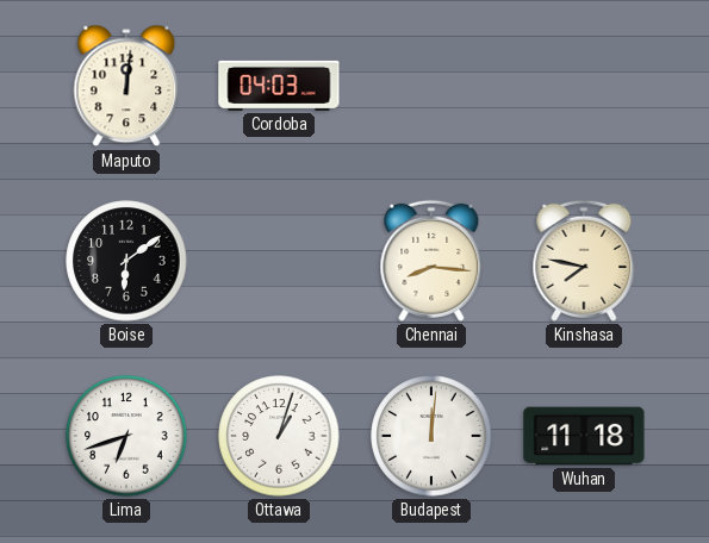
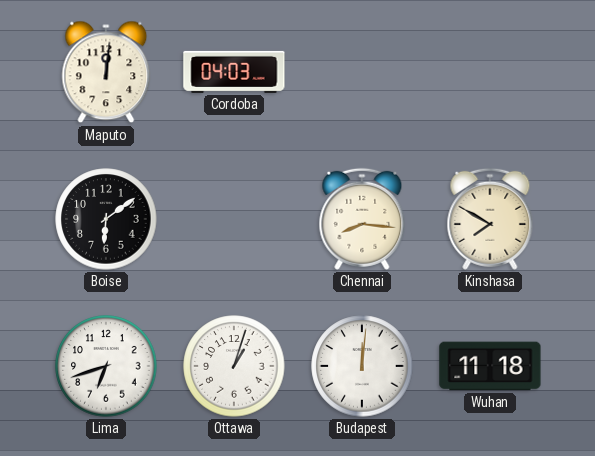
Kinshasa: 7:47 -> 7:50 (490, 219)
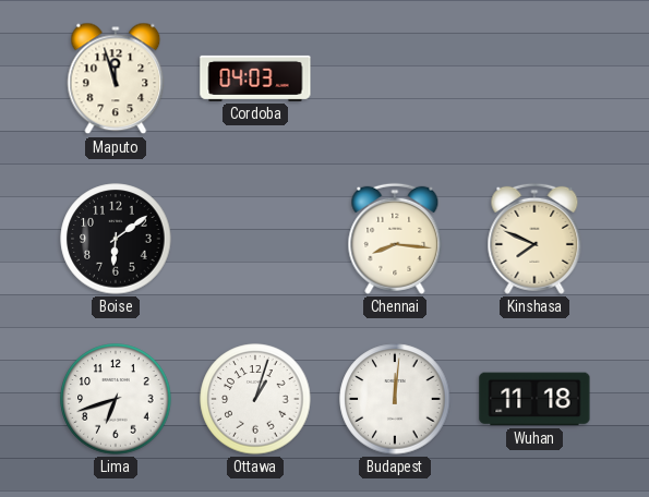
Maputo: 12:01 -> 11:57 (116, 78)
Kinshasa: 7:50 -> 7:49 (534, 239)
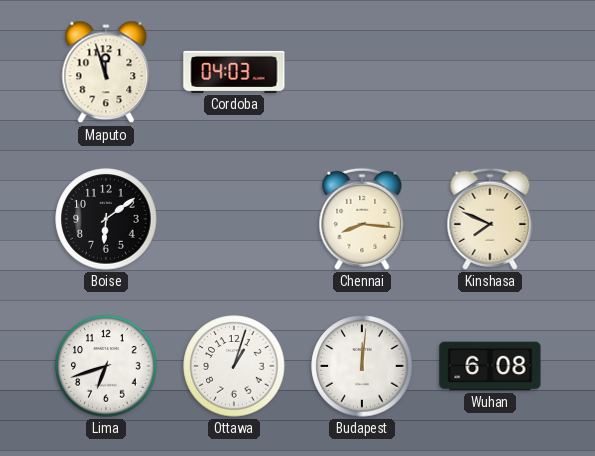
Wuhan: 11:18 -> 6:08 (490, 366)
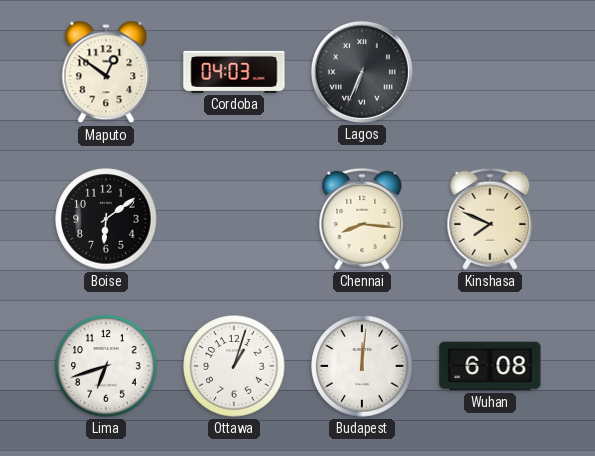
Maputo: 11:57 -> 12:51 (106, 72)
Lagos: none -> 6:34 (362, 72)
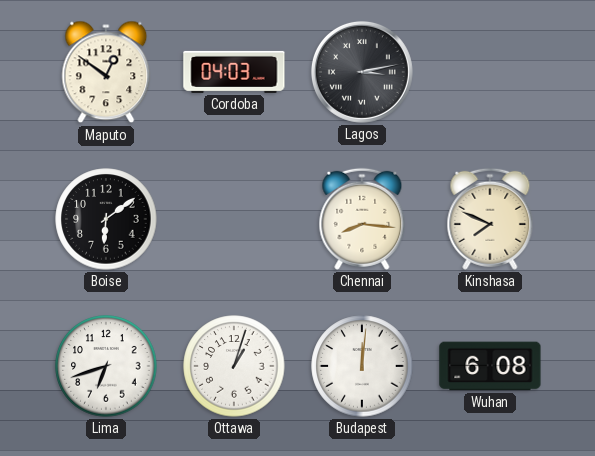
Lagos: 6:34 -> 3:13 (362, 72)
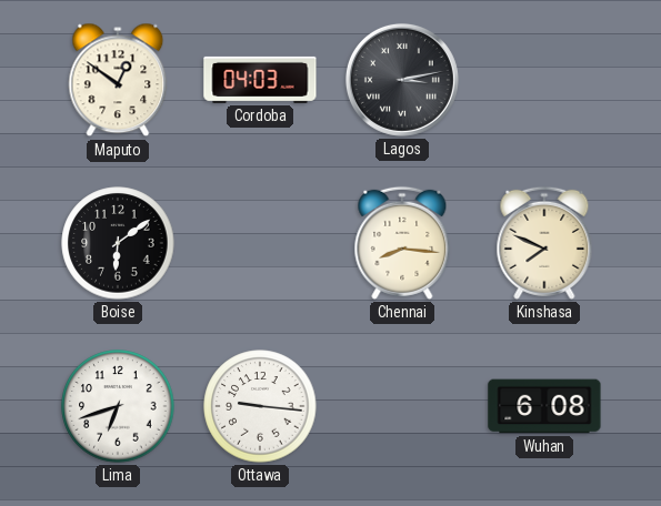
Ottawa: 1:03 -> 9:16 (260, 406)
Budapest: 12:01 -> none (362, 366)
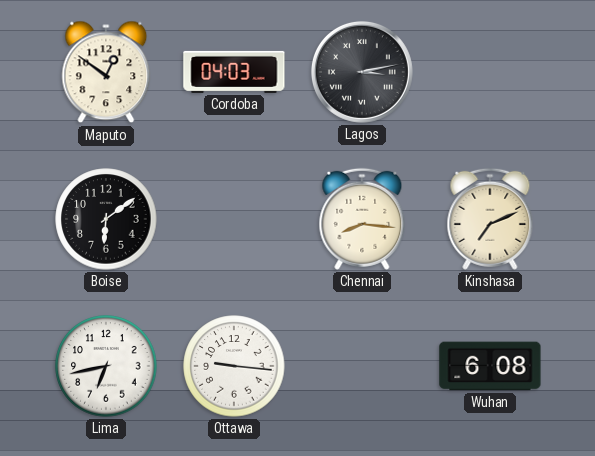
Kinshasa: 7:49 -> 7:11 (490, 219)
Lima: 6:42 -> 6:43 (106, 366)
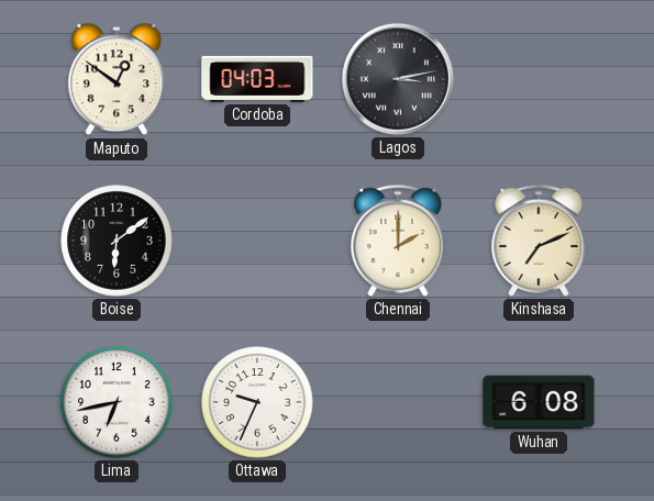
Chennai: 8:16 -> 2:00 (398, 241)
Ottawa: 9:16 -> 9:34 (257, 402)
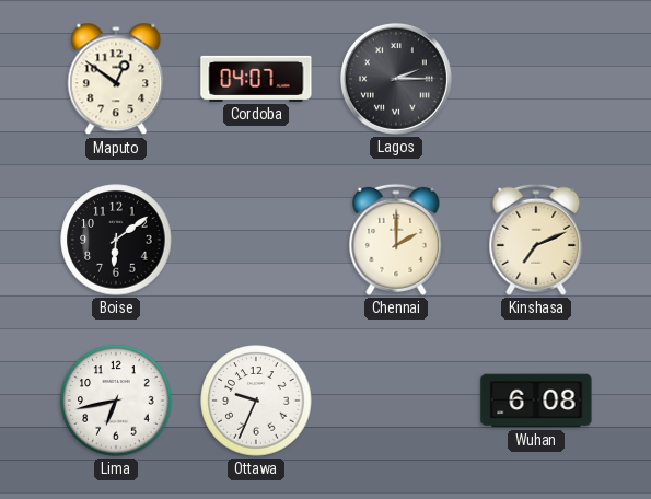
Cordoba: 04:03 -> 04:07 (256, 79)
Lagos: 3:13 -> 2:15 (396, 79)
